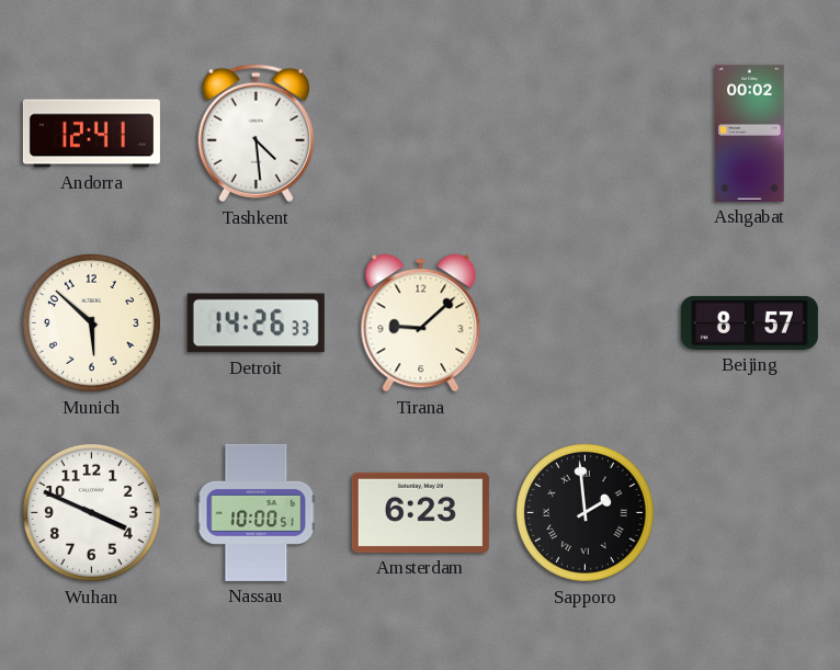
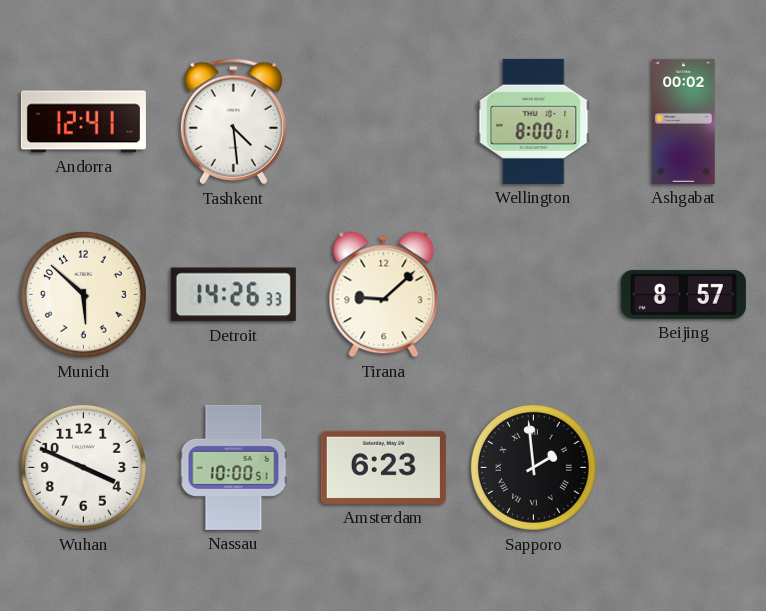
Wellington: none -> 8:00 (534, 121)
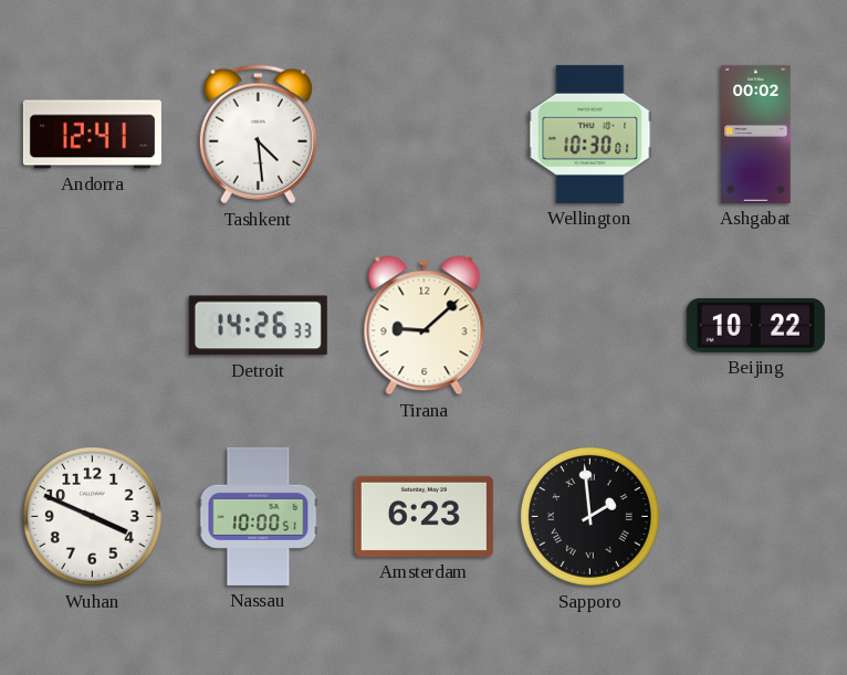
Wellington: 8:00 -> 10:30 (590, 134)
Munich: 5:52 -> none (83, 294)
Beijing: 8:57 -> 10:22 (755, 325)
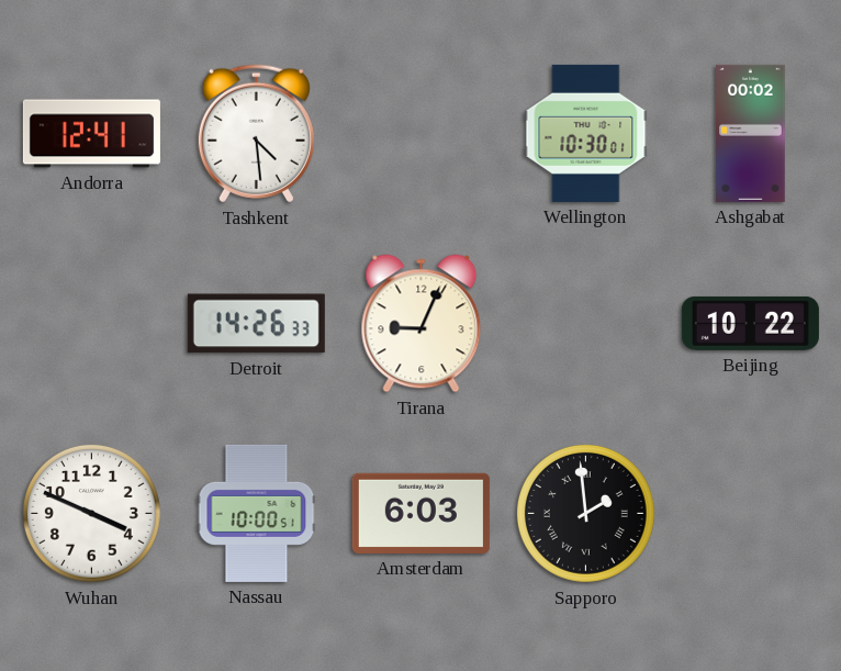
Tirana: 9:08 -> 9:04 (422, 324)
Amsterdam: 6:23 -> 6:03 (420, 513)
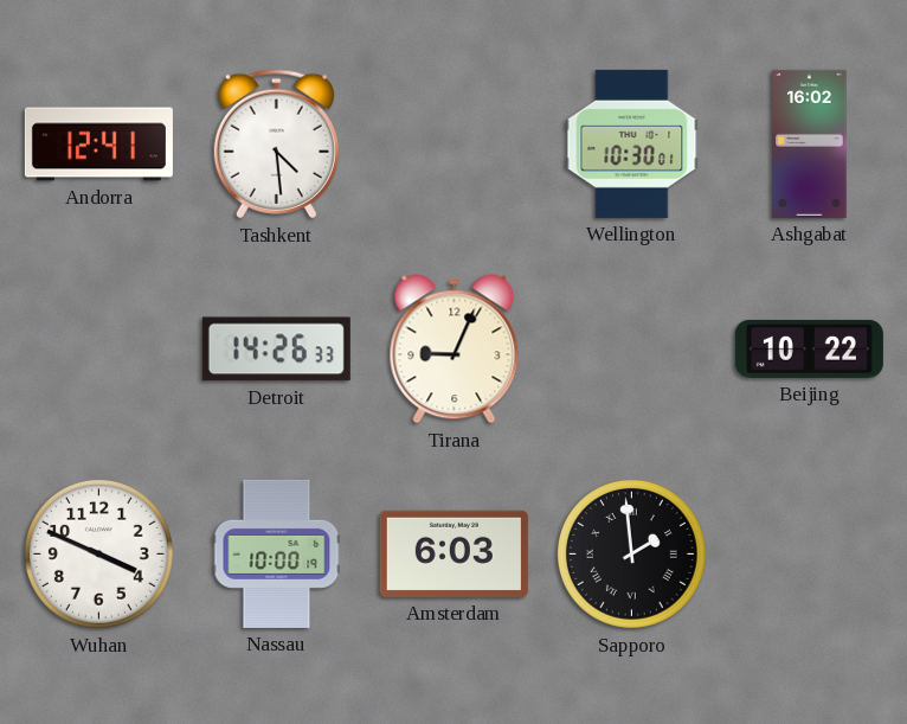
Ashgabat: 00:02 -> 16:02 (810, 143)
Nassau: 10:00:51 -> 10:00:19 (277, 553)
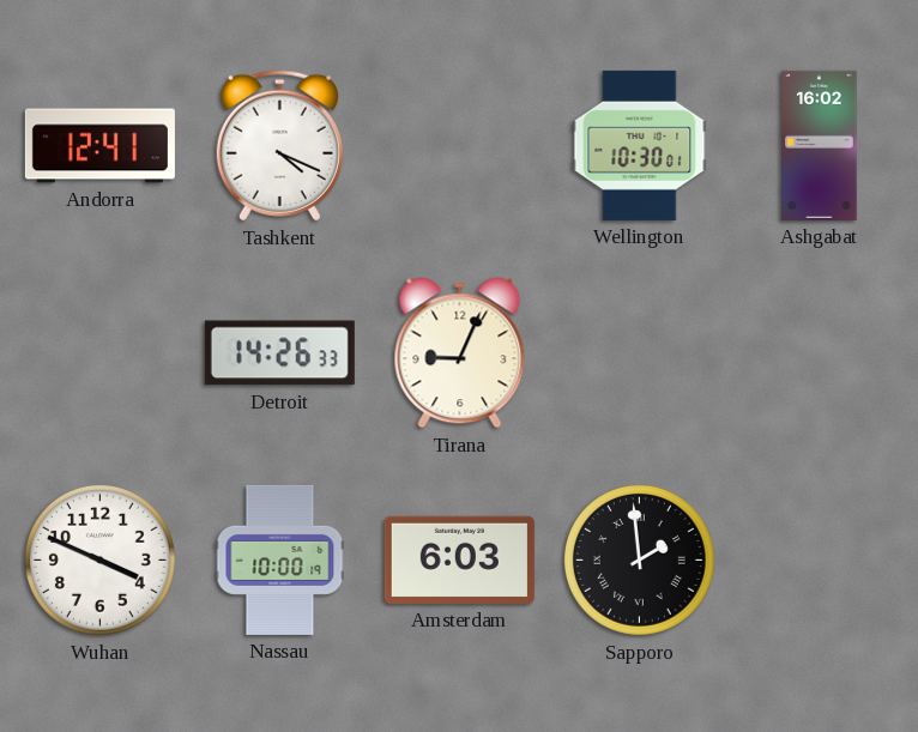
Tashkent: 4:29 -> 4:19 (279, 146)
Beijing: 10:22 -> none (809, 348)
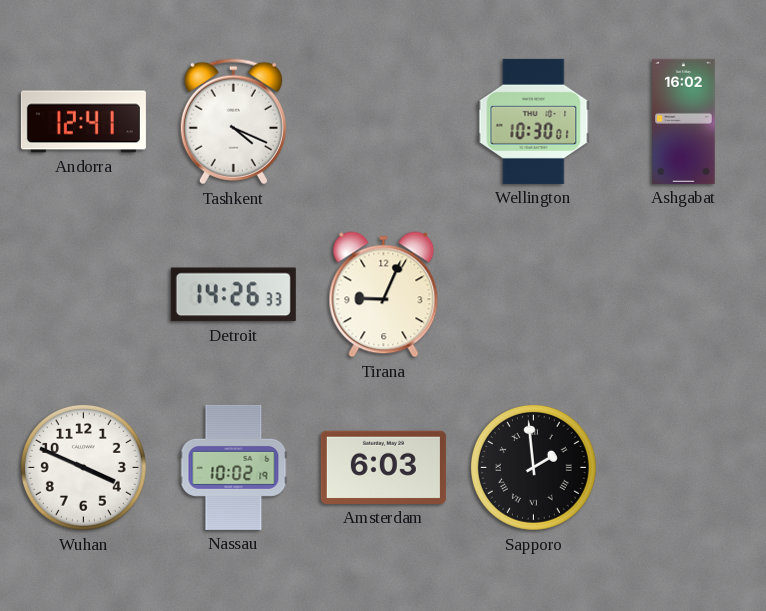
Nassau: 10:00 -> 10:02 (234, 467)
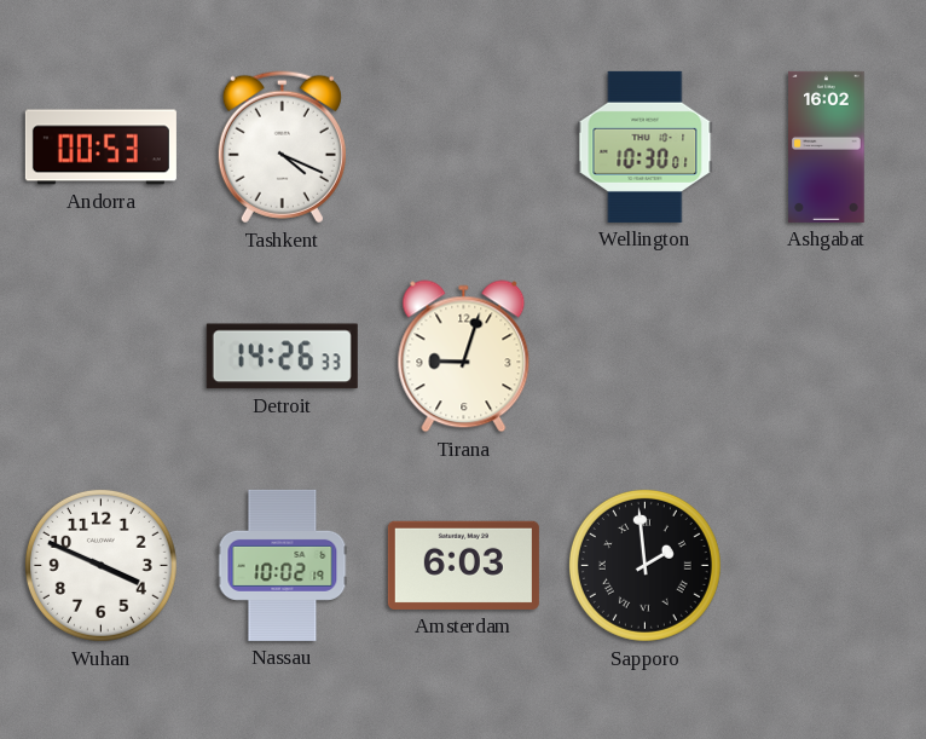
Andorra: 12:41 -> 00:53 (100, 148)
Tirana: 9:04 -> 9:03 (464, 357)
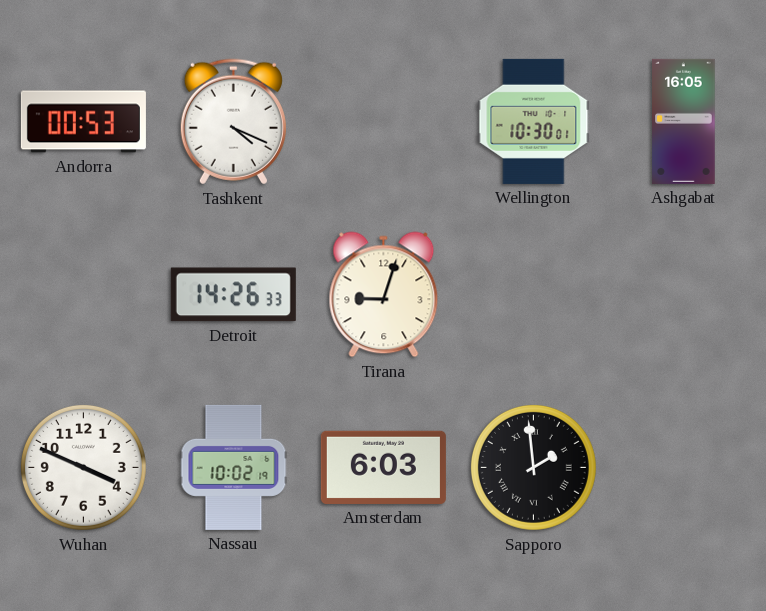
Ashgabat: 16:02 -> 16:05 (684, 121)
